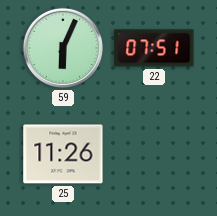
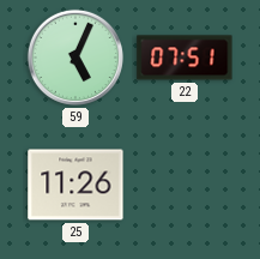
59: 6:04 -> 5:04 (75, 58)
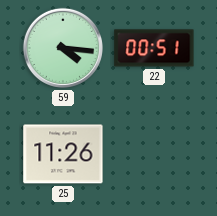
59: 5:04 -> 4:16 (63, 48)
22: 07:51 -> 00:51 (154, 48)
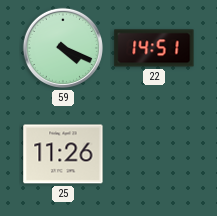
59: 4:16 -> 4:19 (63, 48)
22: 00:51 -> 14:51 (154, 48)
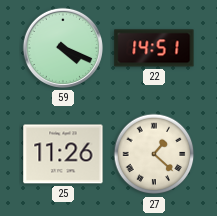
27: none -> 1:22 (154, 154)
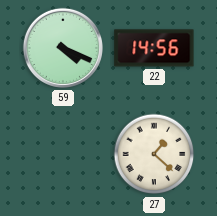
22: 14:51 -> 14:56 (154, 48)
25: 11:26 -> none (63, 154)
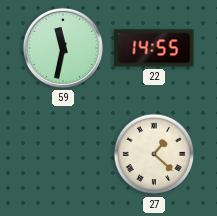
59: 4:19 -> 11:32 (63, 48)
22: 14:56 -> 14:55 (154, 48)
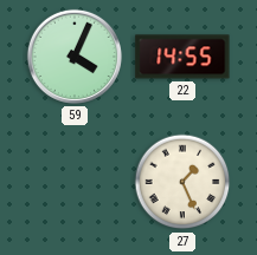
59: 11:32 -> 4:04 (75, 57)
27: 1:22 -> 1:26 (182, 182)
